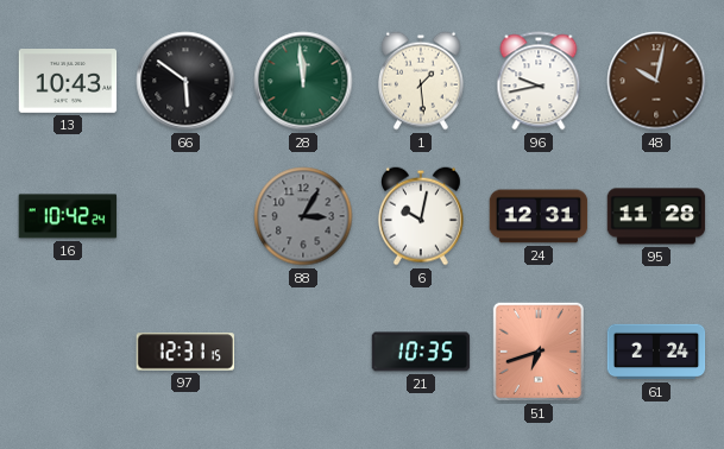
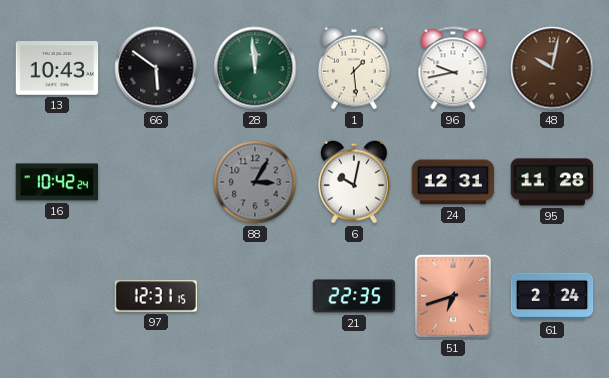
21: 10:35 -> 22:35 (354, 296)
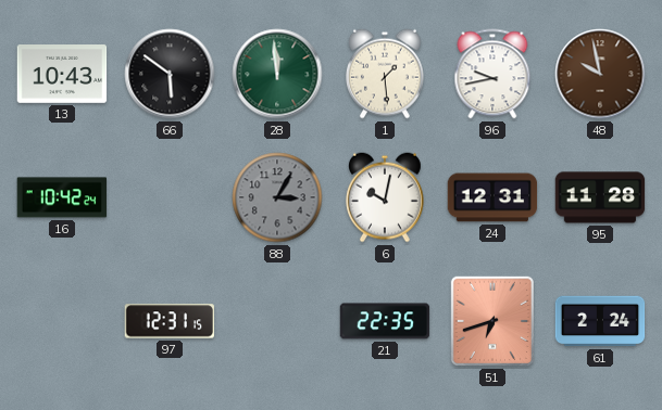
48: 10:02 -> 9:58 (600, 74)
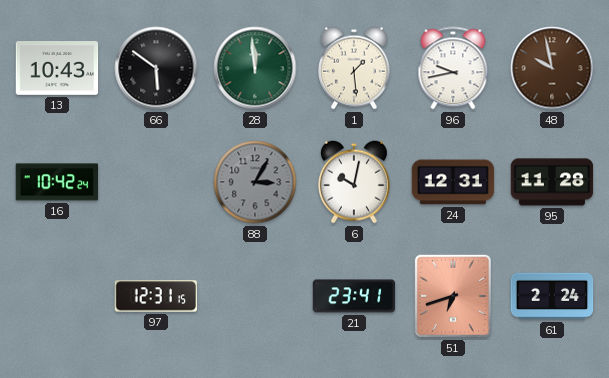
21: 22:35 -> 23:41 (354, 296)
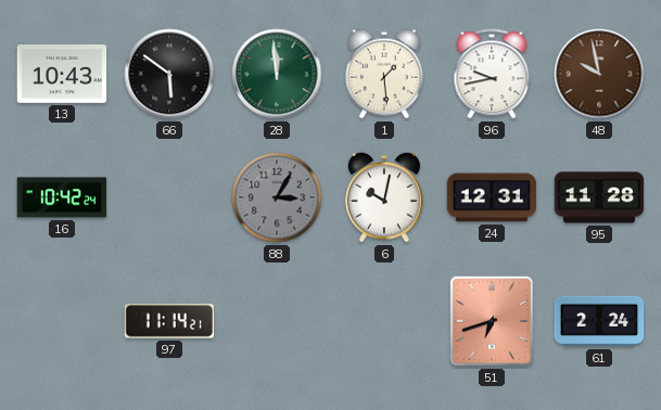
97: 12:31 -> 11:14 (169, 321)
21: 23:41 -> none (354, 296)
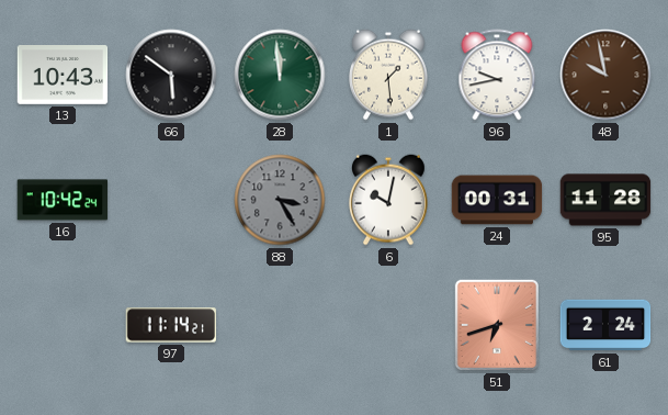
88: 3:05 -> 3:25 (280, 200)
24: 12:31 -> 00:31 (497, 200)
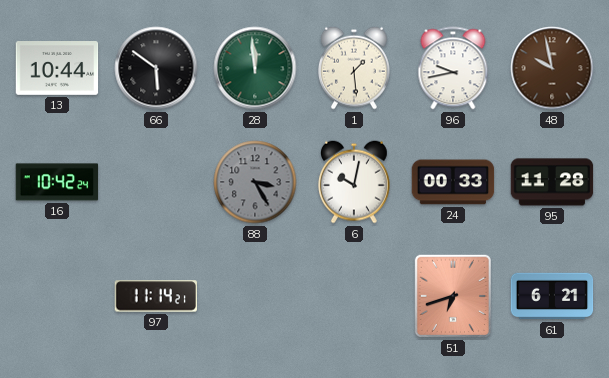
13: 10:43 -> 10:44 (57, 69)
24: 00:31 -> 00:33 (453, 182)
61: 2:24 -> 6:21 (552, 296)
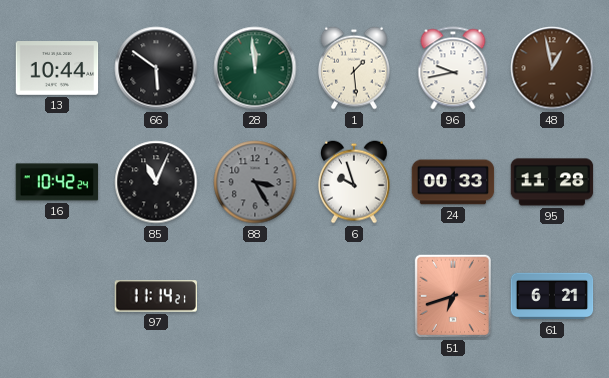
48: 9:58 -> 12:58 (552, 68)
85: none -> 11:04 (156, 182)
6: 10:02 -> 9:57 (354, 182)
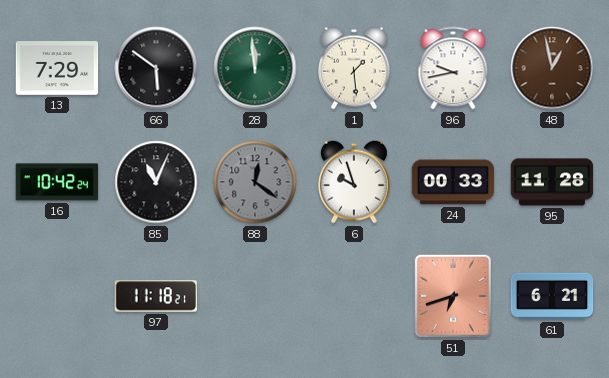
13: 10:44 -> 7:29 (57, 69)
88: 3:25 -> 12:21 (255, 182)
97: 11:14 -> 11:18 (156, 296)
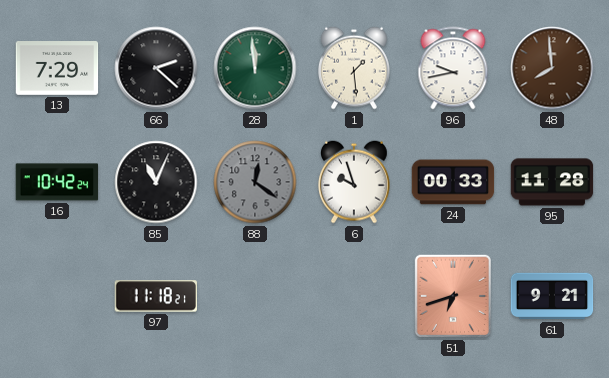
66: 5:51 -> 2:22 (156, 68)
48: 12:58 -> 7:59 (552, 68)
61: 6:21 -> 9:21 (552, 296)
